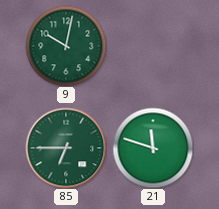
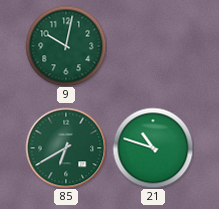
85: 6:45 -> 6:40 (66, 148)
21: 11:48 -> 10:48 (153, 148)
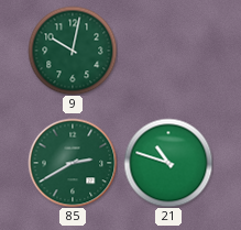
85: 6:40 -> 2:40 (73, 163)
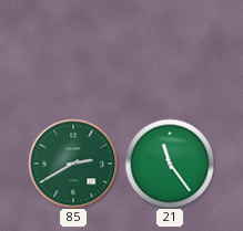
9: 10:02 -> none (73, 51)
21: 10:48 -> 11:24 (170, 164)
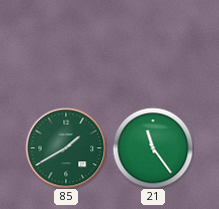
85: 2:40 -> 1:40 (66, 148)
